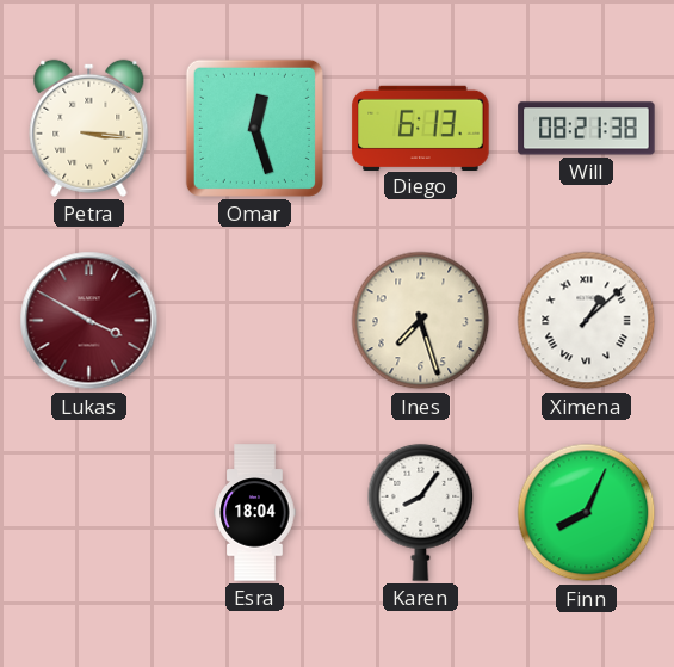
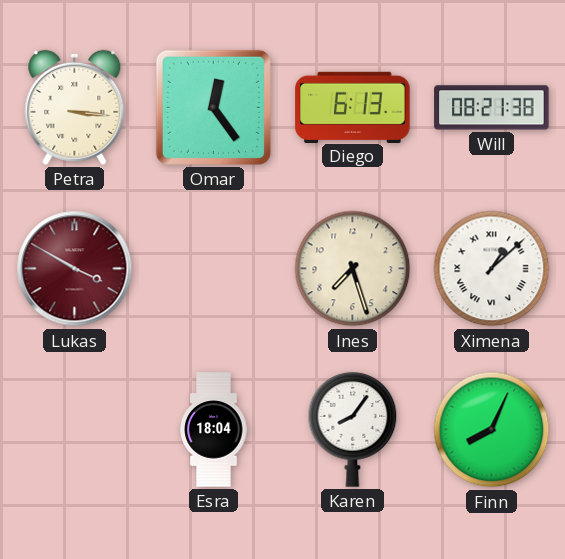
Omar: 12:27 -> 12:24 (213, 107)
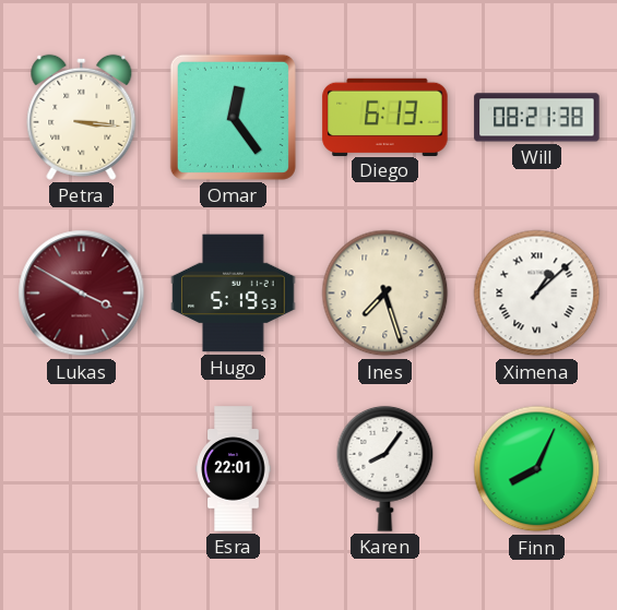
Hugo: none -> 5:19 (234, 294)
Esra: 18:04 -> 22:01 (234, 469)
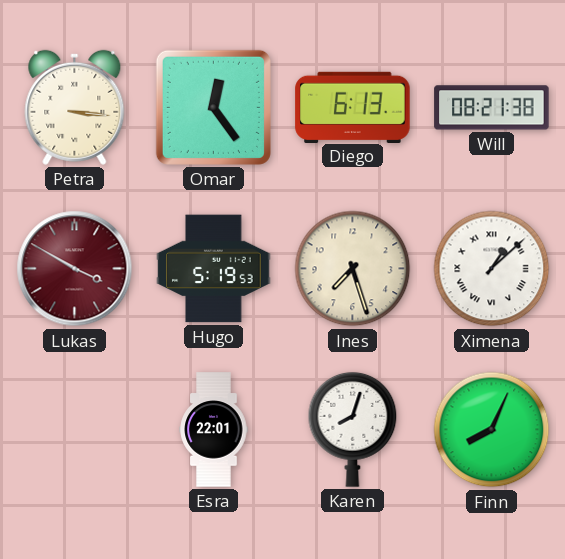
Karen: 8:06 -> 8:03 (353, 429)
